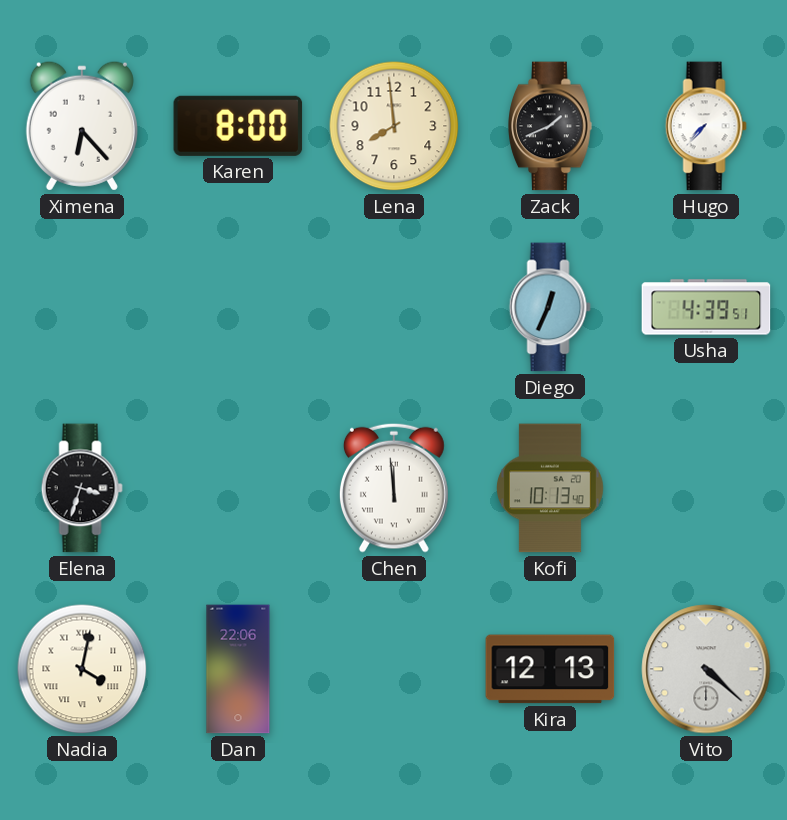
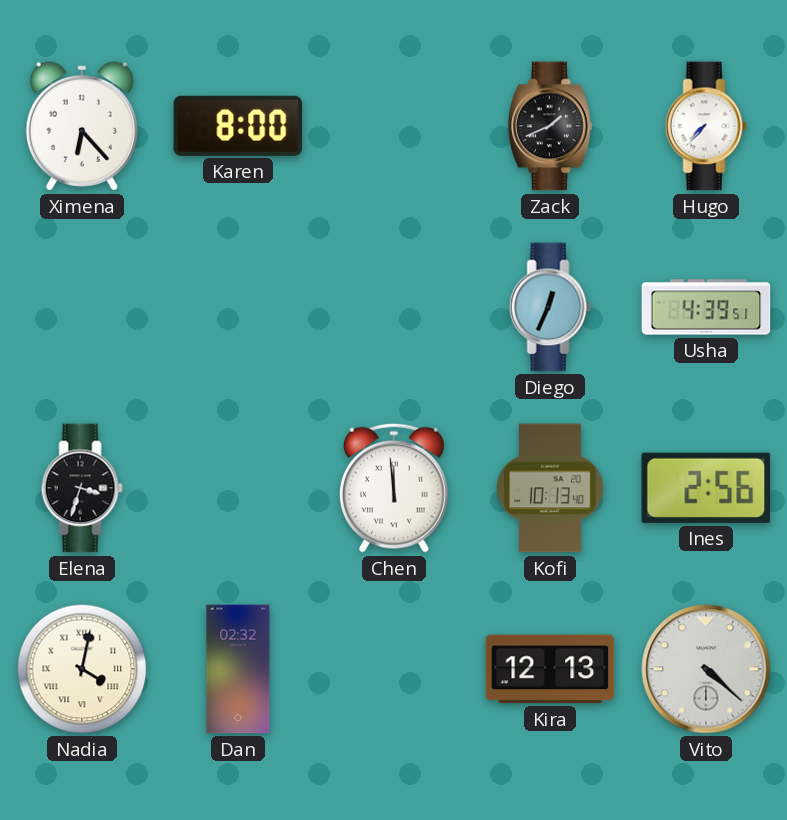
Lena: 7:59 -> none (394, 126)
Ines: none -> 2:56 (706, 488)
Dan: 22:06 -> 02:32 (238, 669)
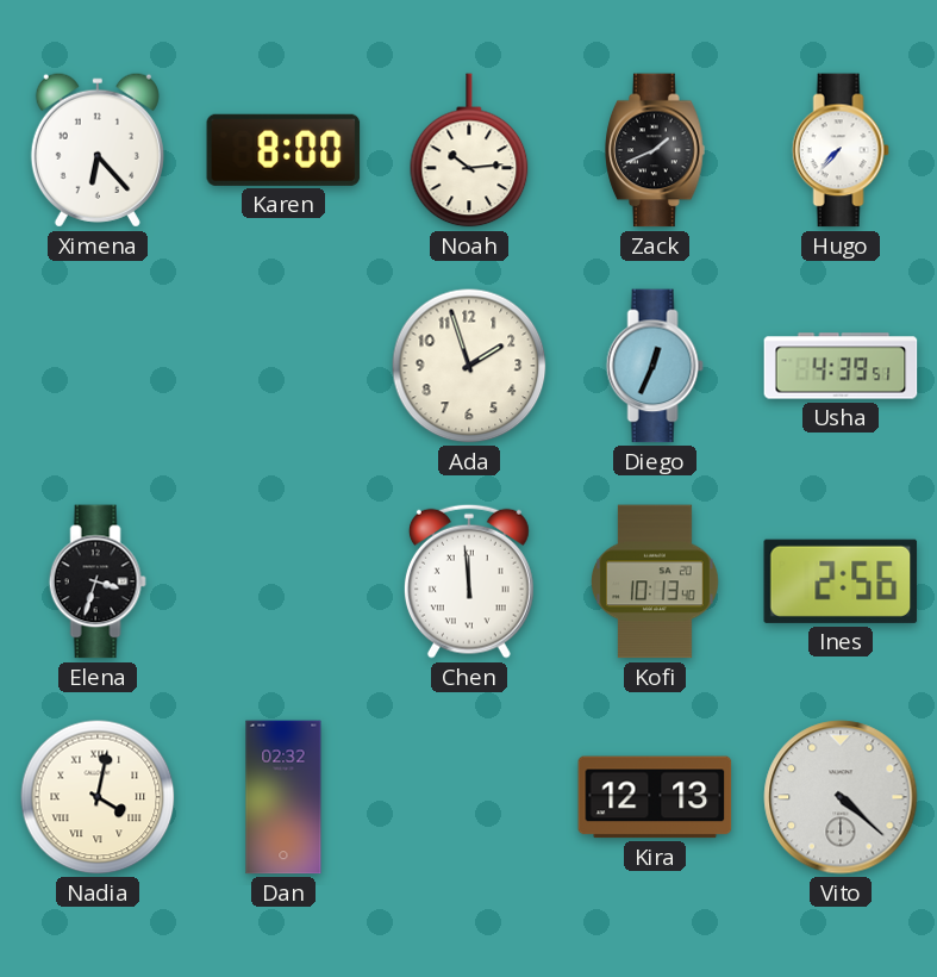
Noah: none -> 10:14 (469, 150)
Ada: none -> 1:57 (469, 366)
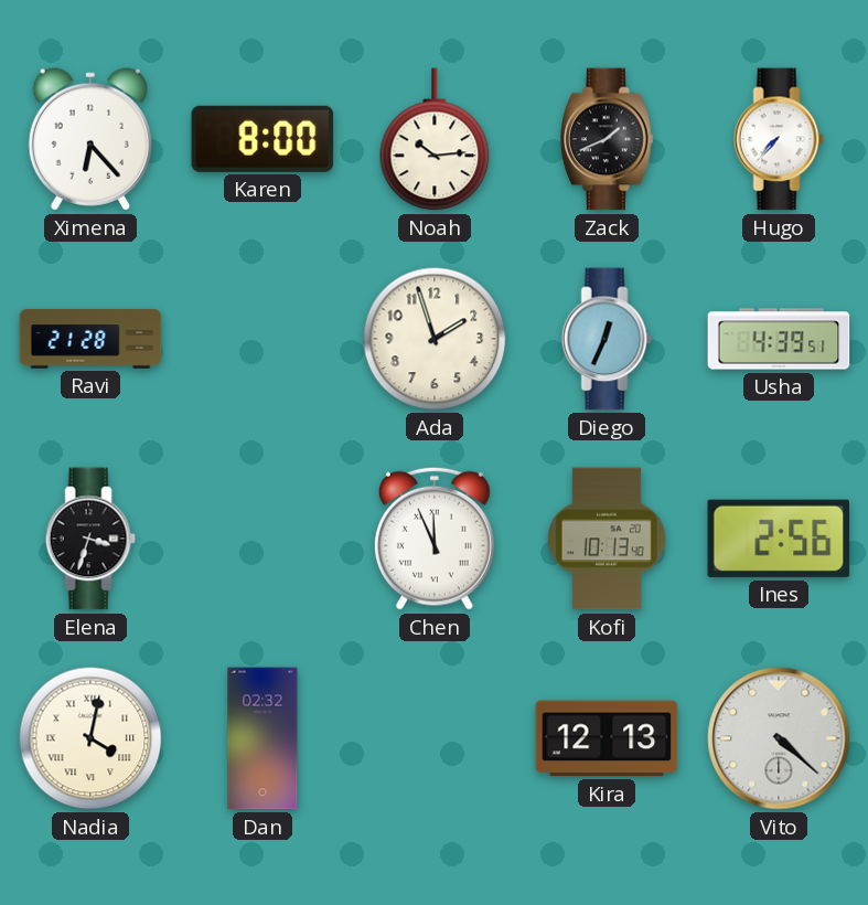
Ravi: none -> 21:28 (90, 339)
Chen: 11:59 -> 11:56 (435, 539)
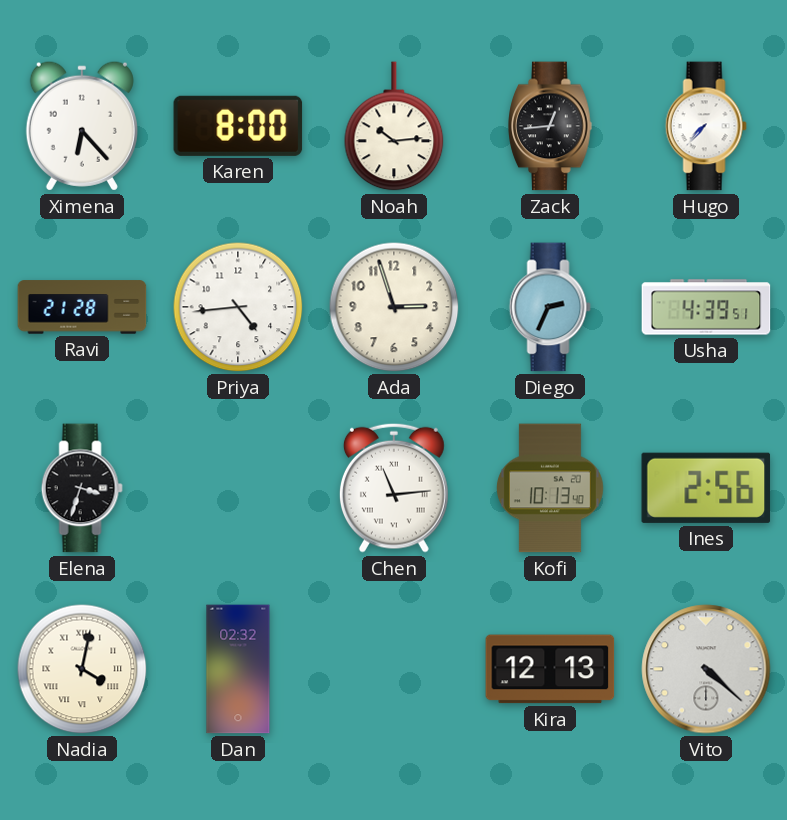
Zack: 1:41 -> 12:44 (550, 126)
Priya: none -> 4:44 (238, 307)
Ada: 1:57 -> 2:57 (394, 307)
Diego: 12:34 -> 2:34 (550, 307)
Chen: 11:56 -> 11:14 (394, 488)
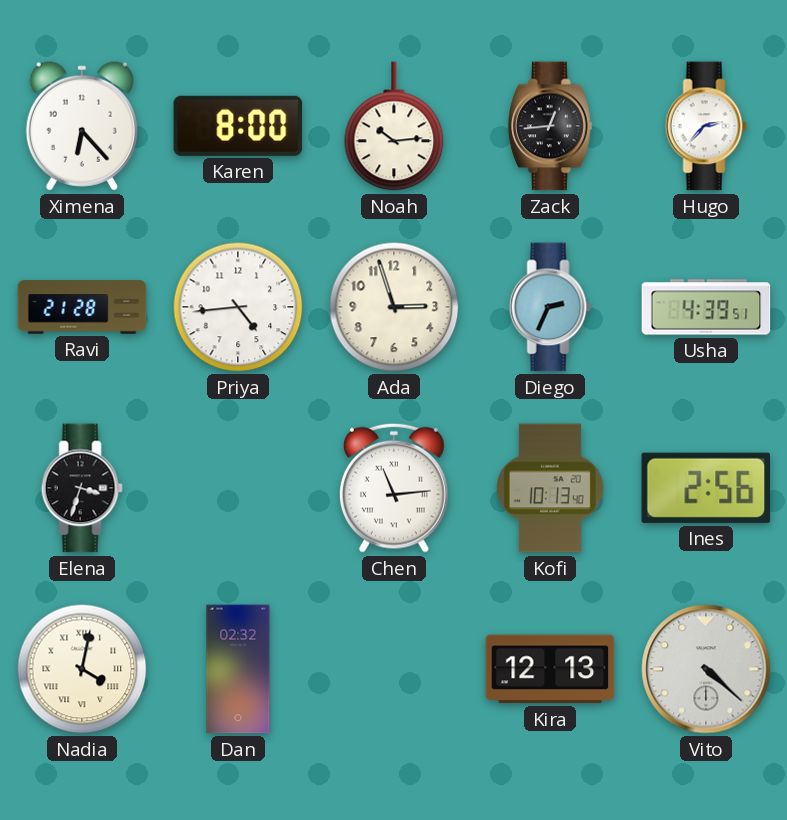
Hugo: 7:37 -> 2:37 (706, 126)
